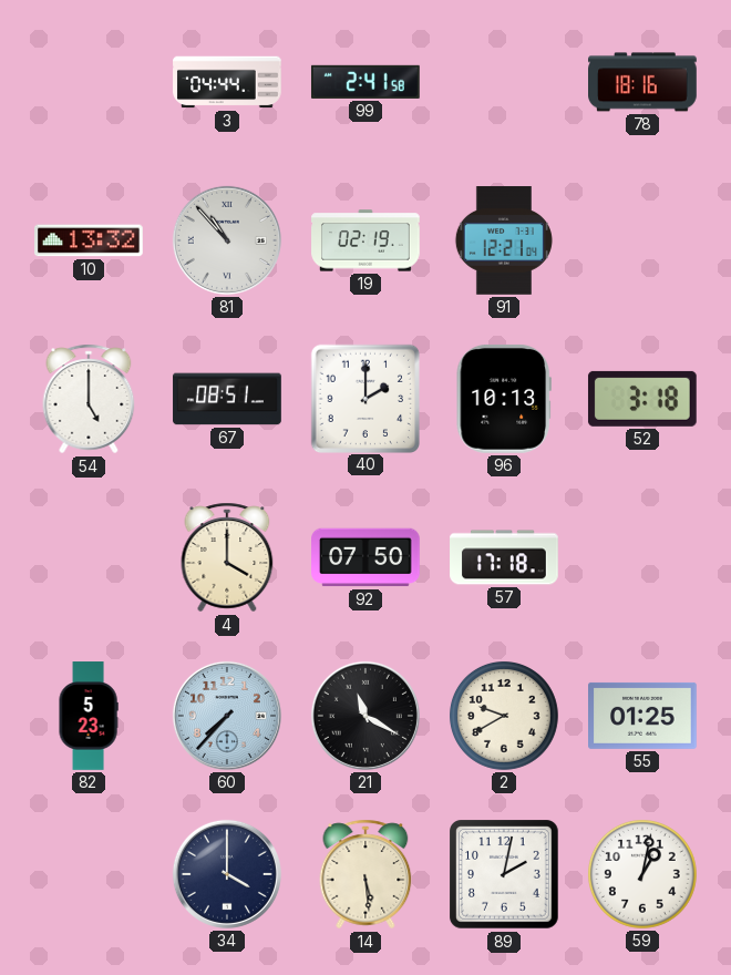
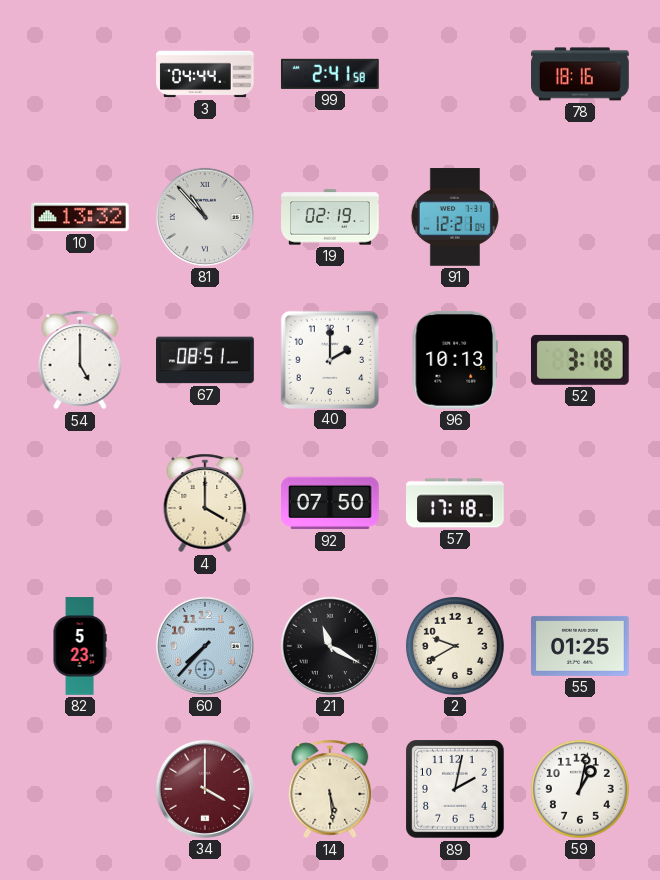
34 dial: navy -> burgundy (205, 789)
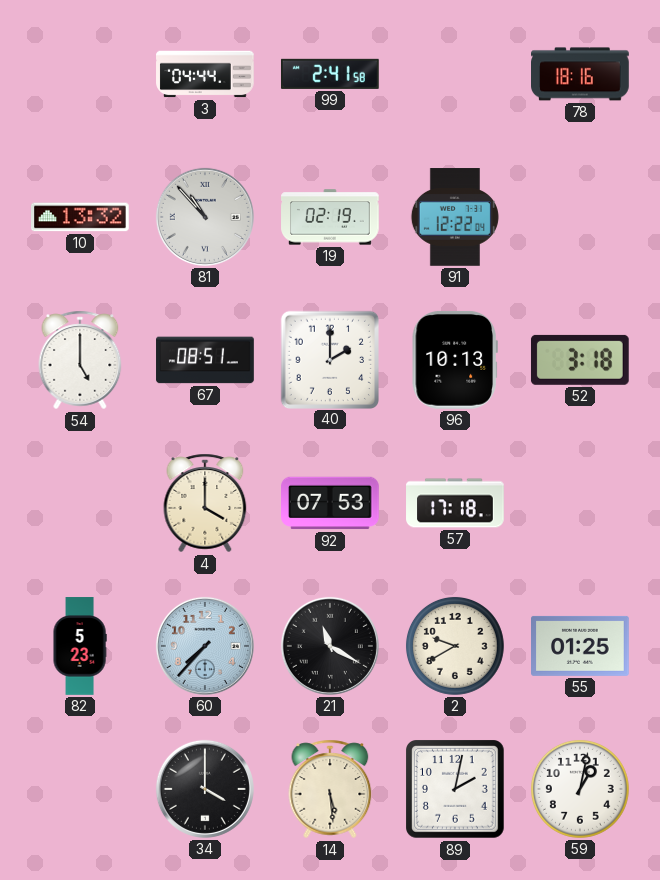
91: 12:21 -> 12:22 (455, 217)
92: 07:50 -> 07:53 (331, 503)
34 dial: burgundy -> black (205, 789)
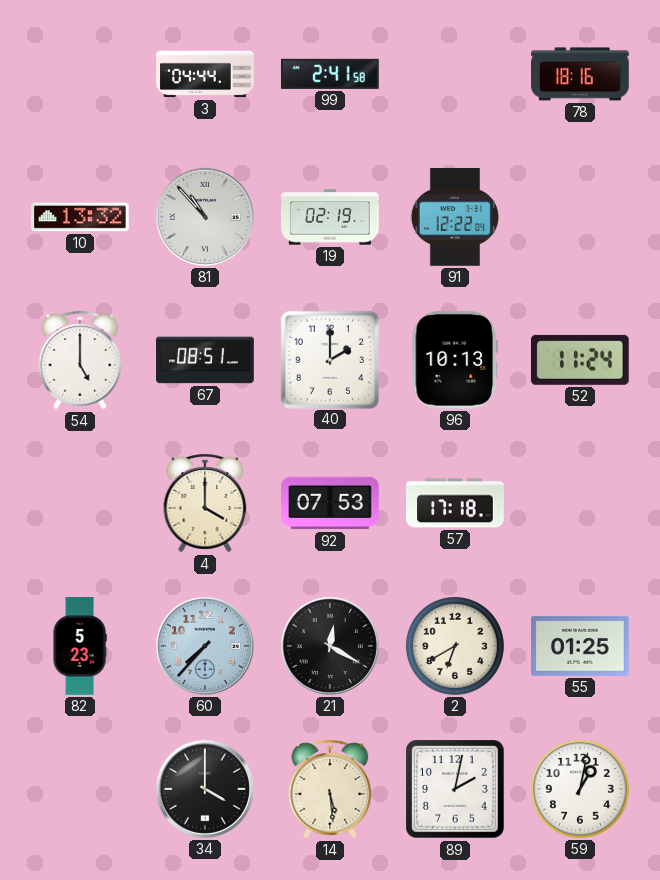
52: 3:18 -> 11:24 (580, 360)
21: 11:20 -> 12:20 (330, 646)
2: 9:40 -> 6:40 (455, 646)
